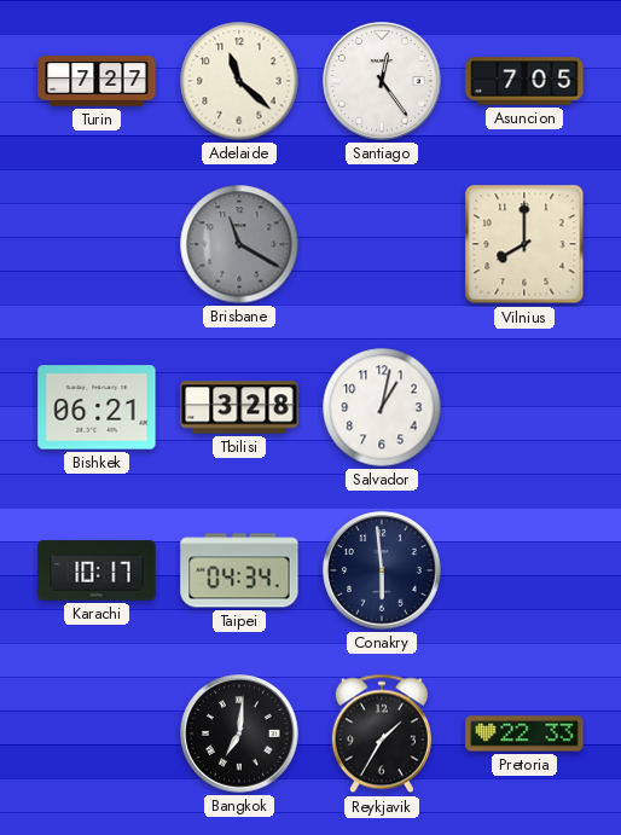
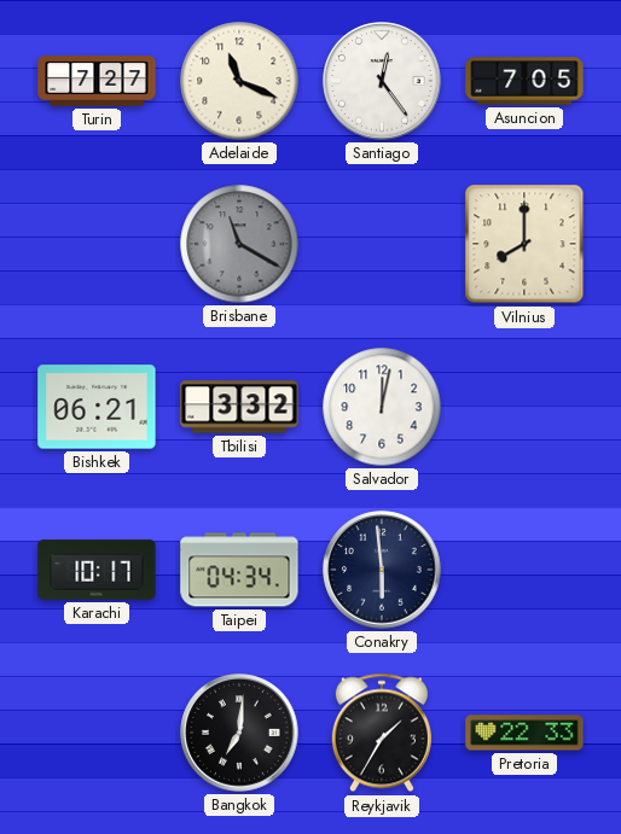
Adelaide: 11:22 -> 11:19 (239, 81)
Tbilisi: 3:28 -> 3:32 (239, 407)
Salvador: 1:02 -> 12:02 (382, 407)
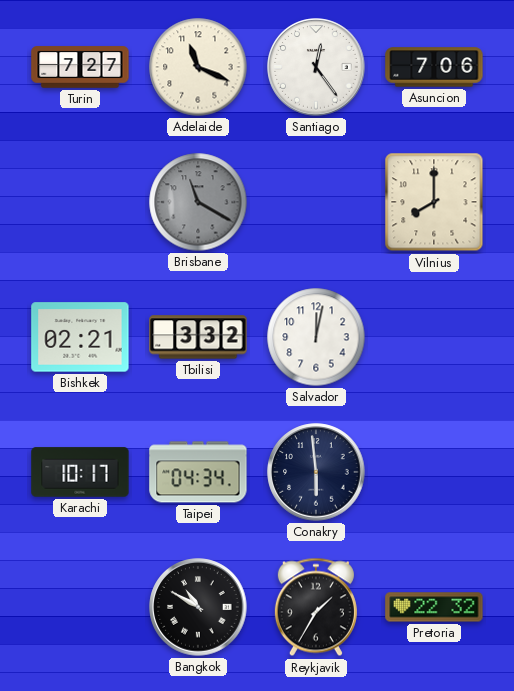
Asuncion: 7:05 -> 7:06 (434, 67)
Bishkek: 06:21 -> 02:21 (80, 337)
Bangkok: 7:01 -> 10:50 (198, 607)
Pretoria: 22:33 -> 22:32 (434, 607)
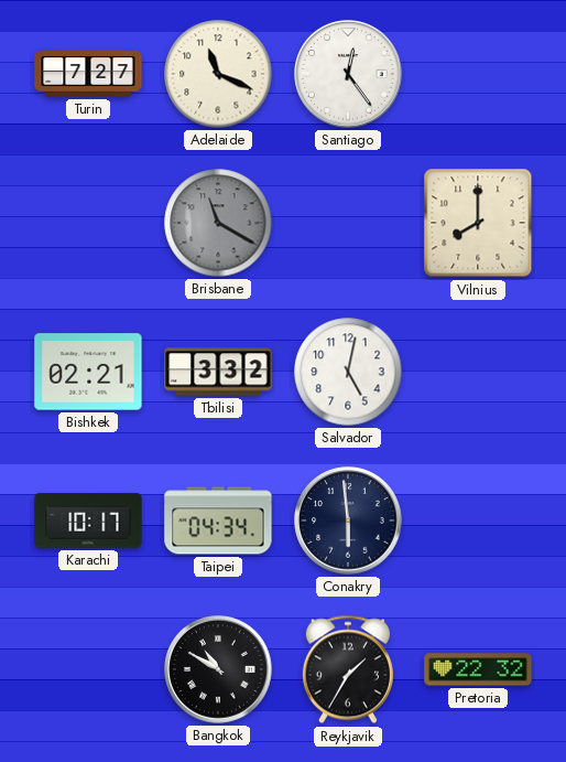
Asuncion: 7:06 -> none (434, 67)
Salvador: 12:02 -> 5:02 (348, 372)
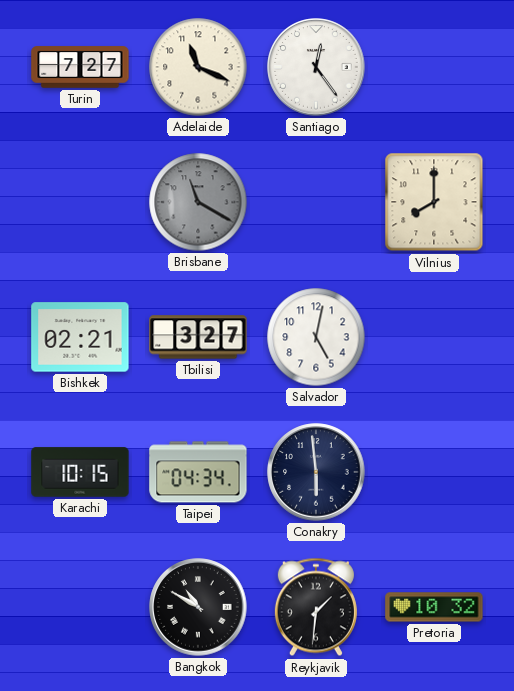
Tbilisi: 3:32 -> 3:27 (198, 337)
Karachi: 10:17 -> 10:15 (80, 472)
Reykjavik: 1:35 -> 1:31 (316, 607)
Pretoria: 22:32 -> 10:32 (434, 607)
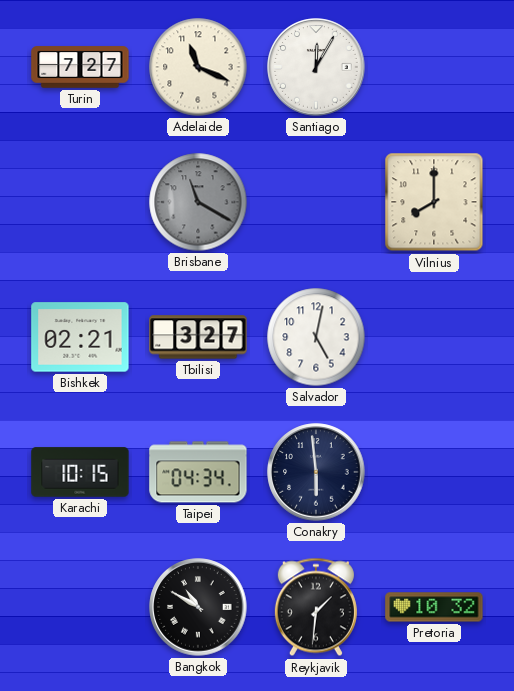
Santiago: 12:24 -> 12:05 (316, 67)
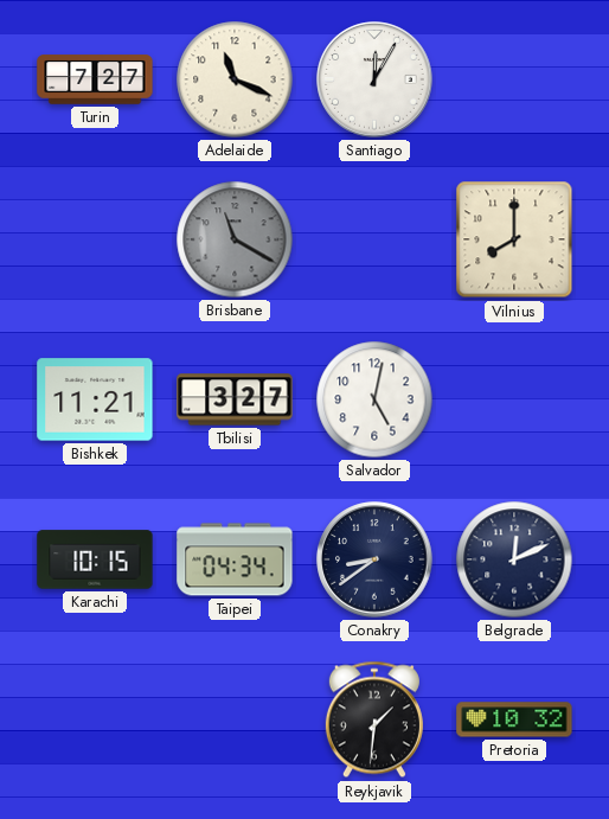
Bishkek: 02:21 -> 11:21 (95, 399)
Conakry: 5:59 -> 8:39 (374, 559)
Belgrade: none -> 12:11 (514, 559)
Bangkok: 10:50 -> none (198, 607)
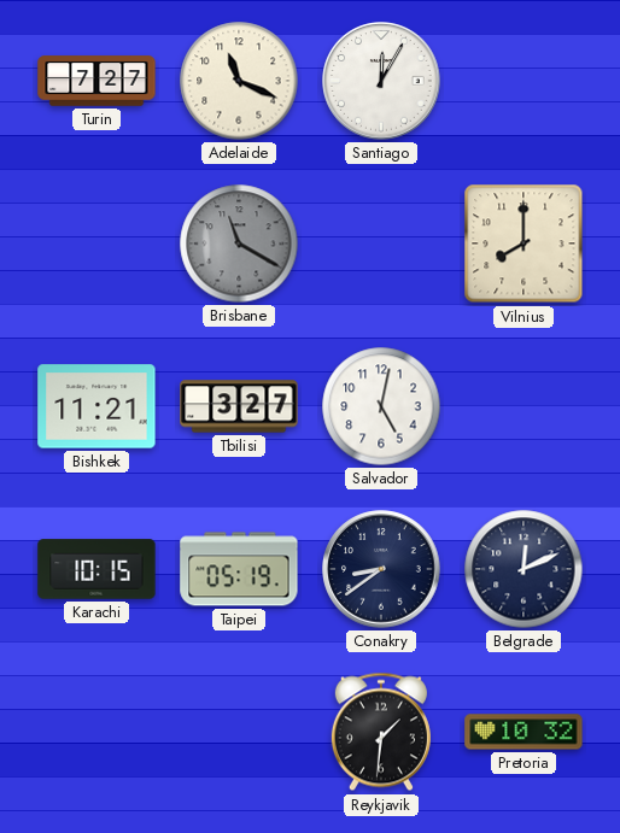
Taipei: 04:34 -> 05:19 (239, 569)
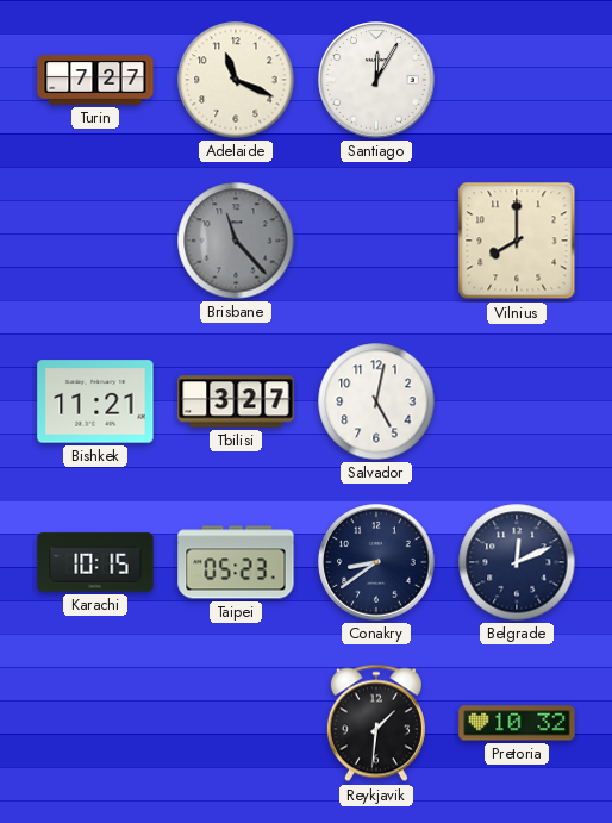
Brisbane: 11:20 -> 11:23 (236, 241)
Taipei: 05:19 -> 05:23 (236, 562)
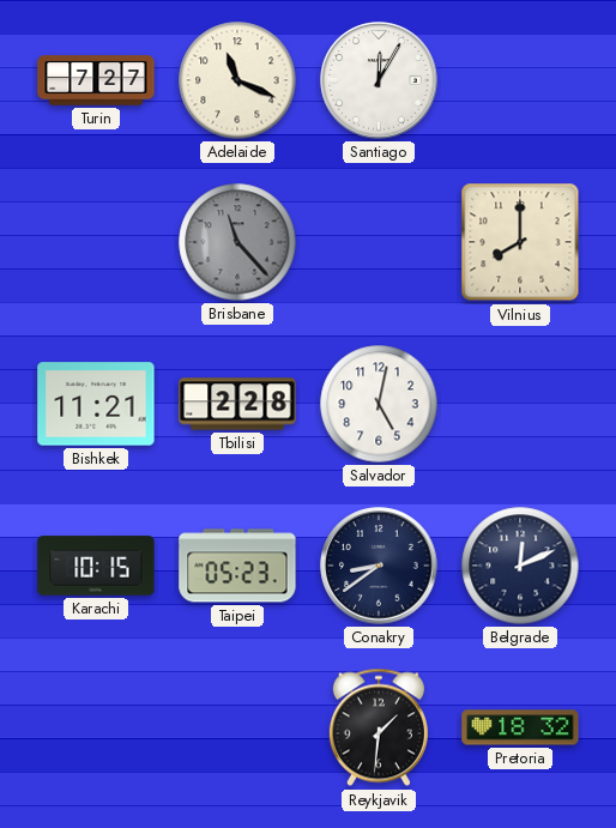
Tbilisi: 3:27 -> 2:28 (237, 404)
Pretoria: 10:32 -> 18:32 (520, 727)
